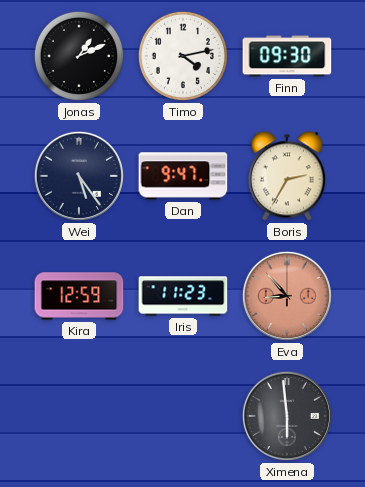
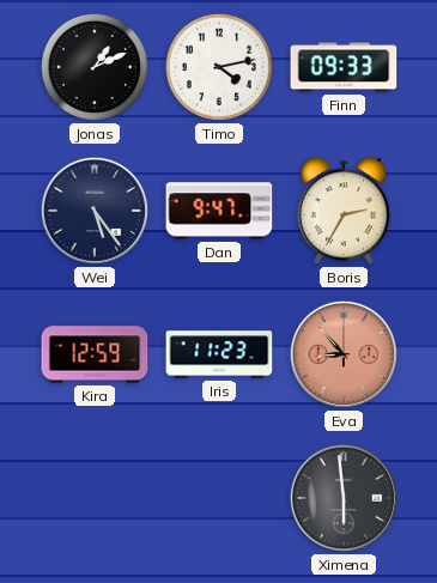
Finn: 09:30 -> 09:33 (344, 67)
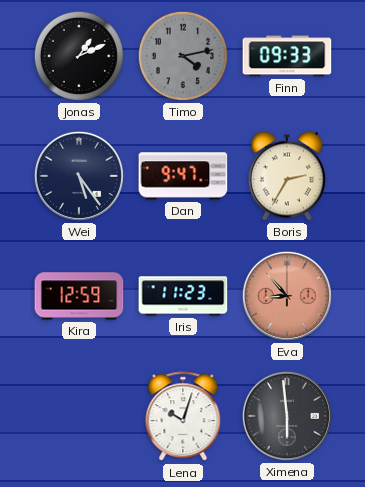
Timo dial: white -> grey (183, 56)
Lena: none -> 10:03 (183, 417)
